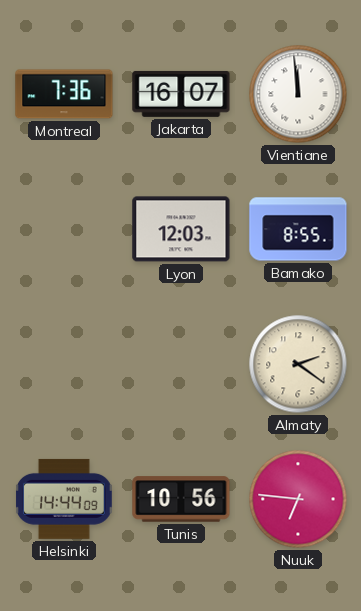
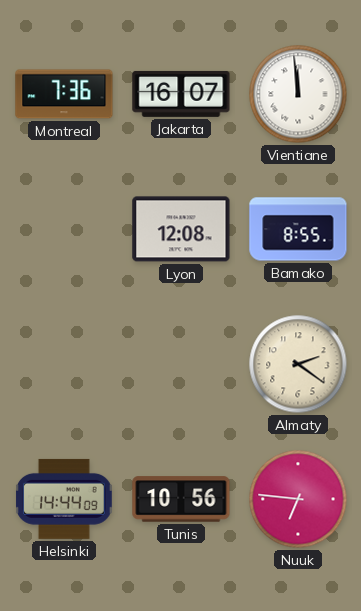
Lyon: 12:03 -> 12:08 (181, 229)
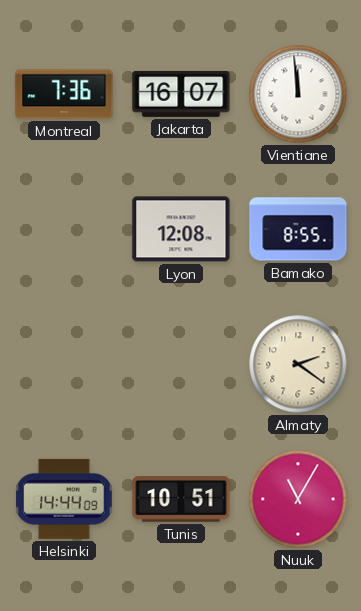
Tunis: 10:56 -> 10:51 (181, 499)
Nuuk: 6:46 -> 11:05 (298, 499)
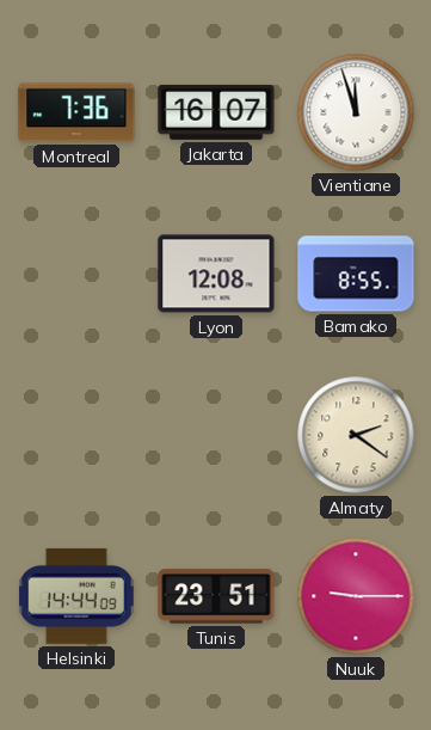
Vientiane: 11:59 -> 11:57 (356, 112)
Tunis: 10:51 -> 23:51 (216, 596)
Nuuk: 11:05 -> 9:15 (356, 596)
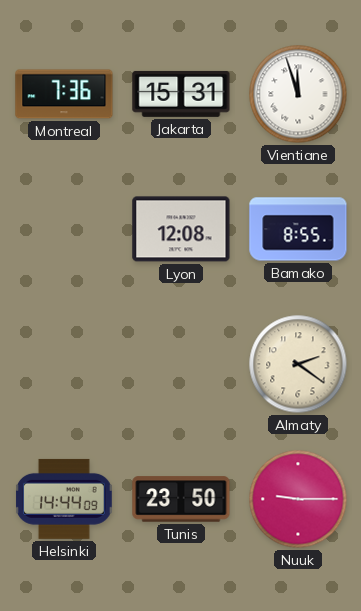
Jakarta: 16:07 -> 15:31 (181, 94)
Tunis: 23:51 -> 23:50 (181, 499)
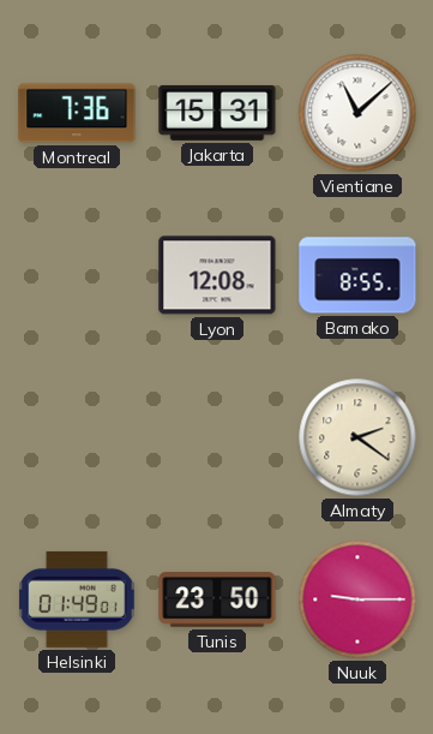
Vientiane: 11:57 -> 11:08 (357, 113)
Helsinki: 14:44 -> 01:49 (78, 599)
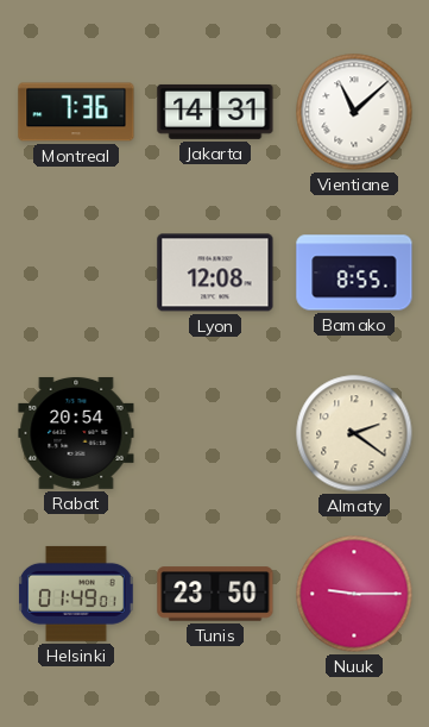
Jakarta: 15:31 -> 14:31 (215, 112)
Rabat: none -> 20:54 (76, 433)
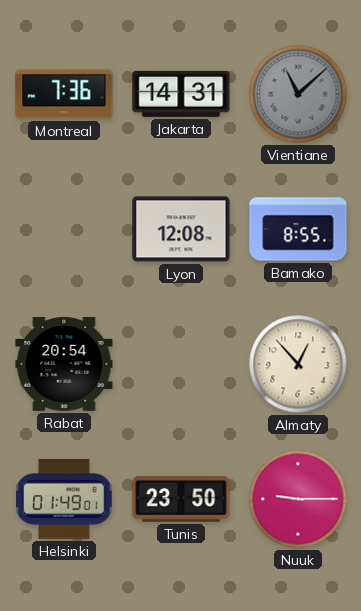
Vientiane dial: white -> grey (298, 94)
Almaty: 2:21 -> 12:53 (298, 364)
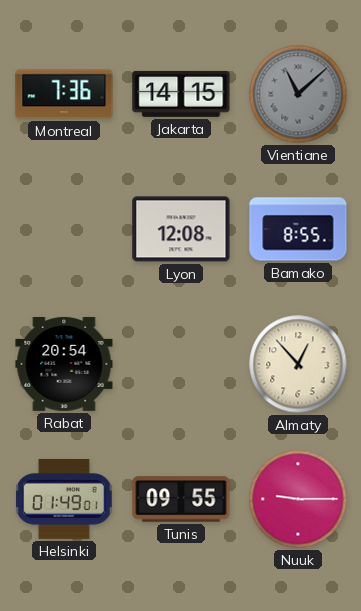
Jakarta: 14:31 -> 14:15 (181, 94)
Tunis: 23:50 -> 09:55 (181, 499)
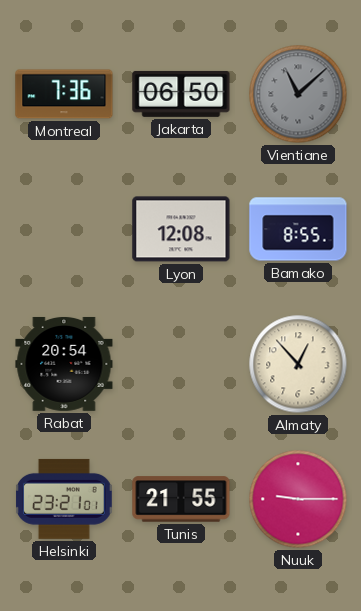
Jakarta: 14:15 -> 06:50 (181, 94)
Helsinki: 01:49 -> 23:21 (65, 499)
Tunis: 09:55 -> 21:55 (181, 499)
